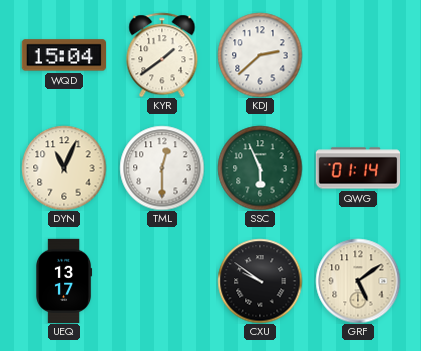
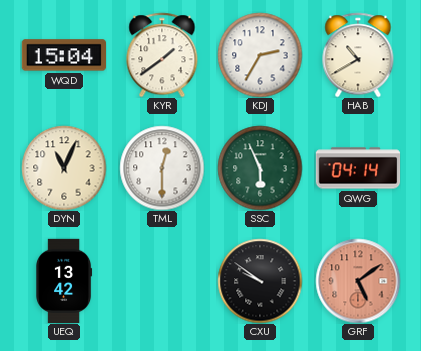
KDJ: 2:38 -> 2:35 (260, 55)
HAB: none -> 10:40 (358, 55)
QWG: 01:14 -> 04:14 (358, 168)
UEQ: 13:17 -> 13:42 (64, 281)
GRF dial: cream -> salmon (358, 281)
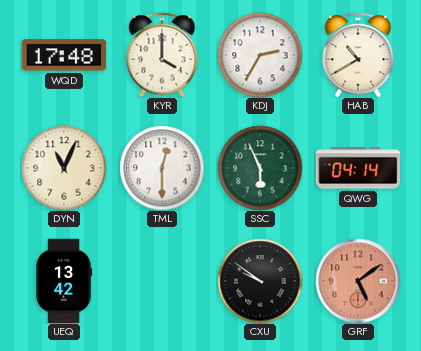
WQD: 15:04 -> 17:48 (63, 55)
KYR: 1:39 -> 4:00 (162, 55)
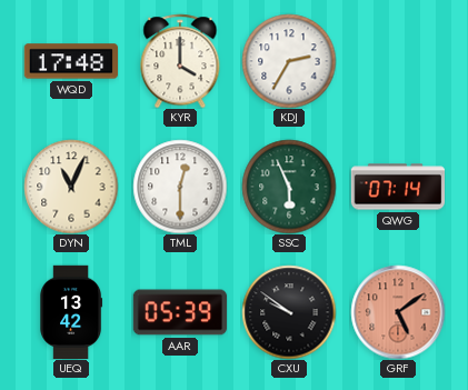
HAB: 10:40 -> none (358, 55)
QWG: 04:14 -> 07:14 (398, 187)
AAR: none -> 05:39 (180, 312)
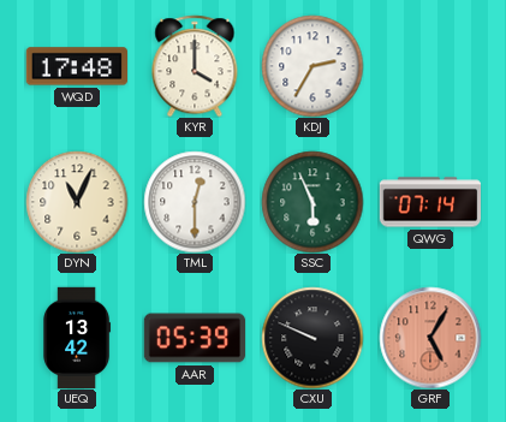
CXU: 9:51 -> 9:49 (312, 338)
GRF: 5:09 -> 5:05 (430, 338)
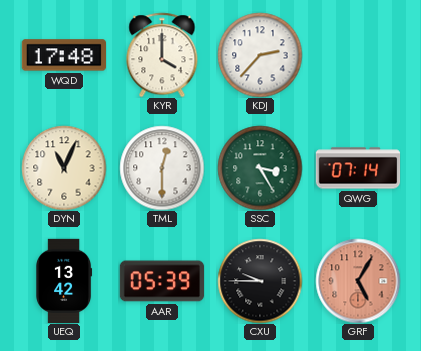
KDJ: 2:35 -> 2:37 (260, 55)
SSC: 5:56 -> 3:25 (260, 168)
CXU: 9:49 -> 9:45 (260, 281)
